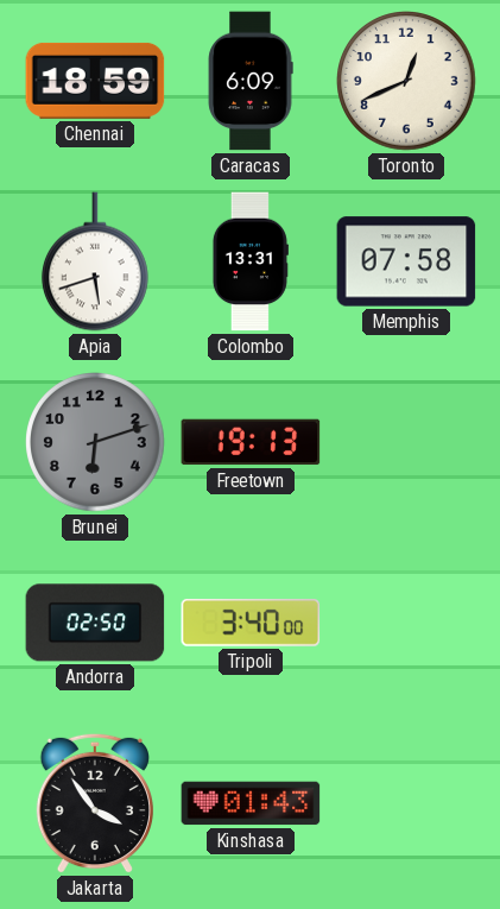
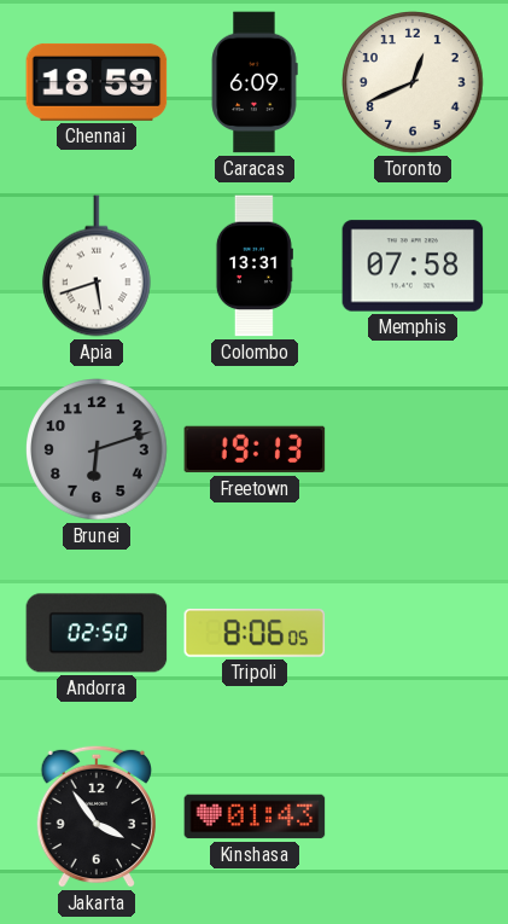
Tripoli: 3:40 -> 8:06 (255, 633)
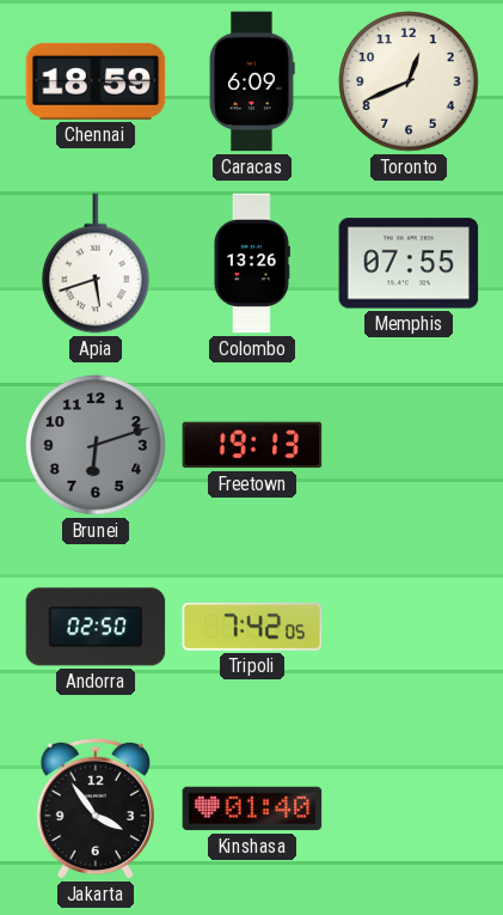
Colombo: 13:31 -> 13:26 (251, 263)
Memphis: 07:58 -> 07:55 (409, 263)
Tripoli: 8:06 -> 7:42 (252, 627)
Kinshasa: 01:43 -> 01:40 (252, 809)
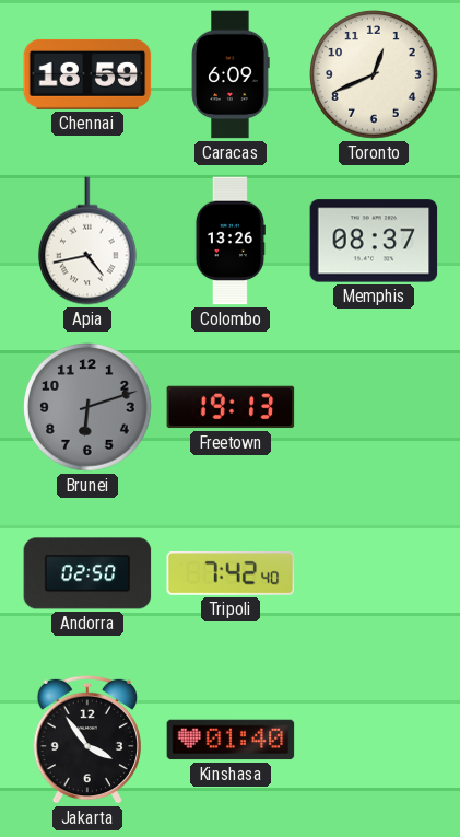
Apia: 5:42 -> 4:43 (87, 241)
Memphis: 07:55 -> 08:37 (374, 241)
Tripoli: 7:42:05 -> 7:42:40 (231, 573)
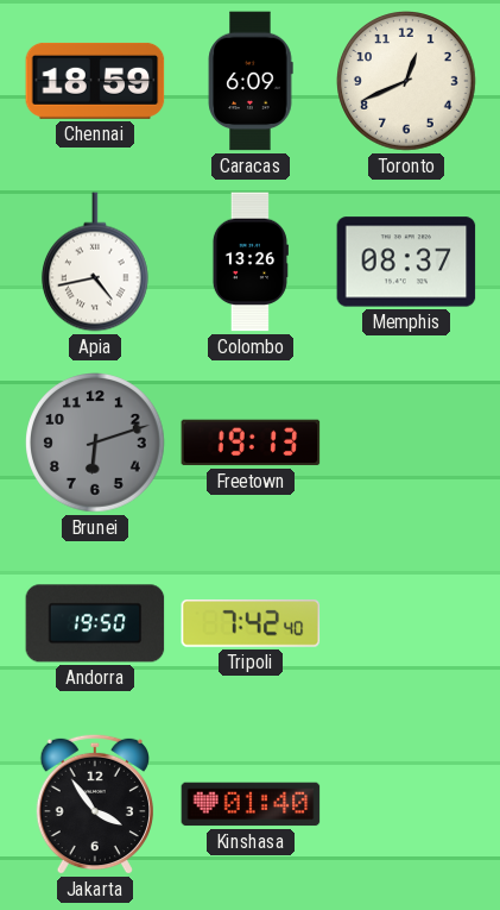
Andorra: 02:50 -> 19:50 (95, 623)
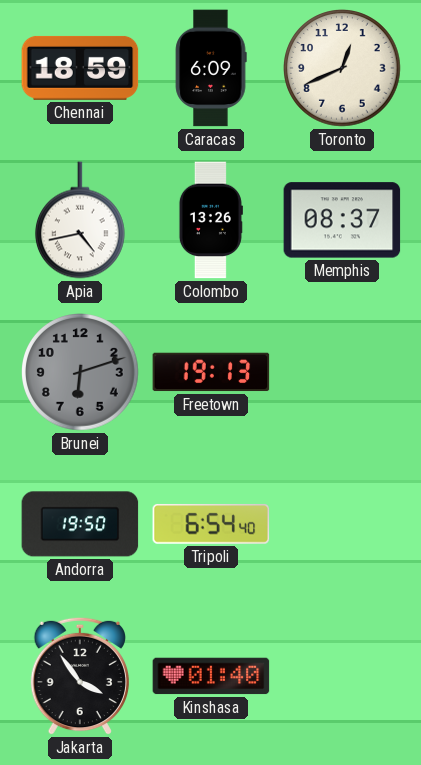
Tripoli: 7:42 -> 6:54 (211, 524)
